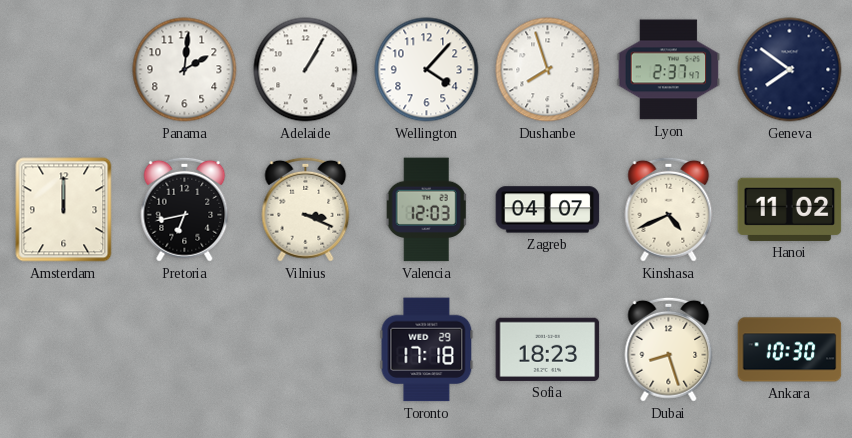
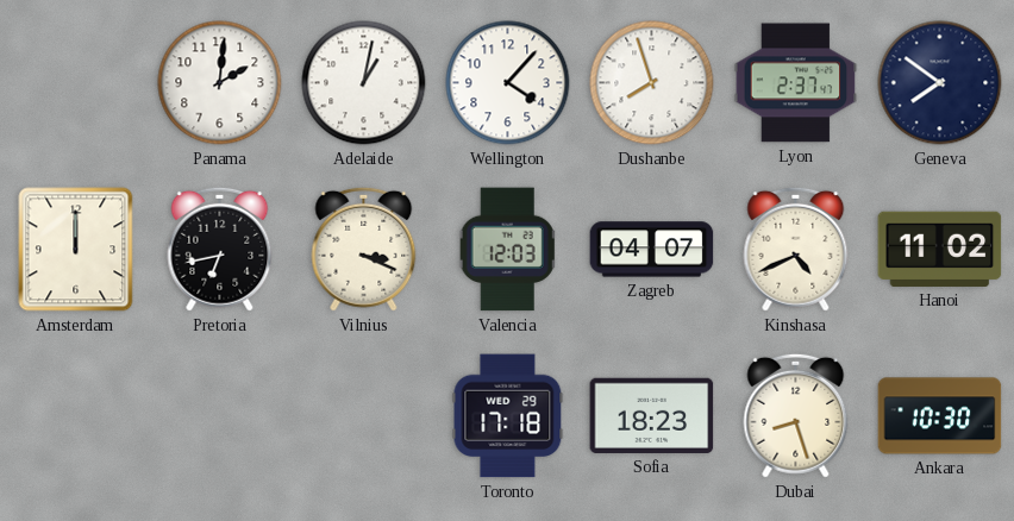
Adelaide: 1:05 -> 1:02 (364, 83)
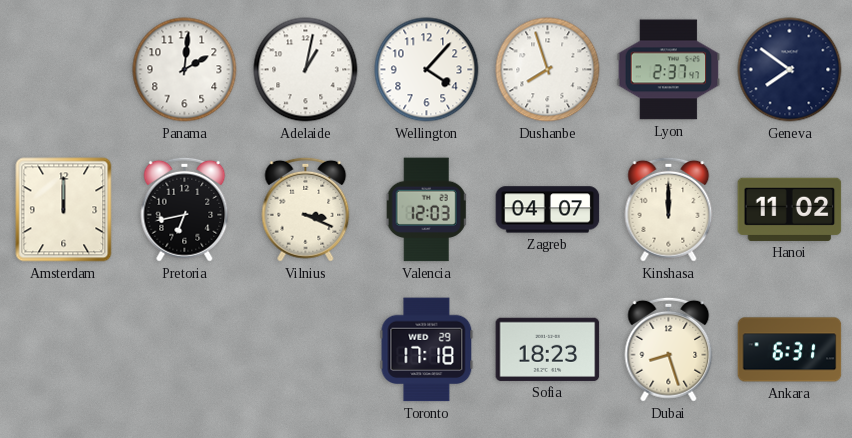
Kinshasa: 4:41 -> 12:00 (669, 209)
Ankara: 10:30 -> 6:31 (790, 350)
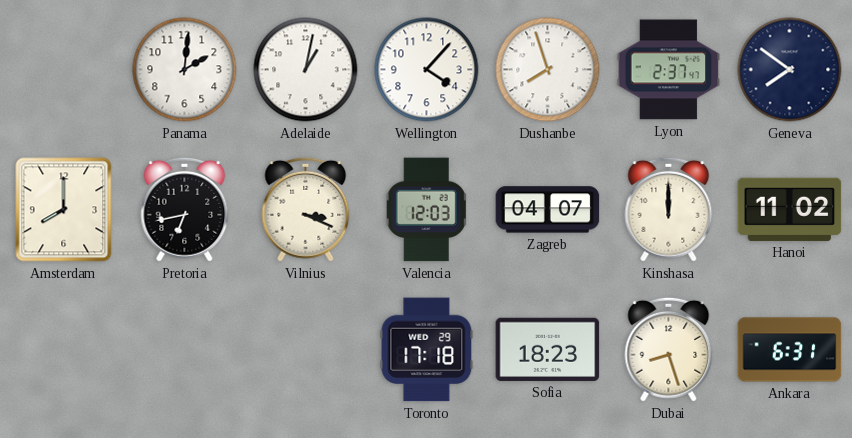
Amsterdam: 12:00 -> 8:00 (64, 210)
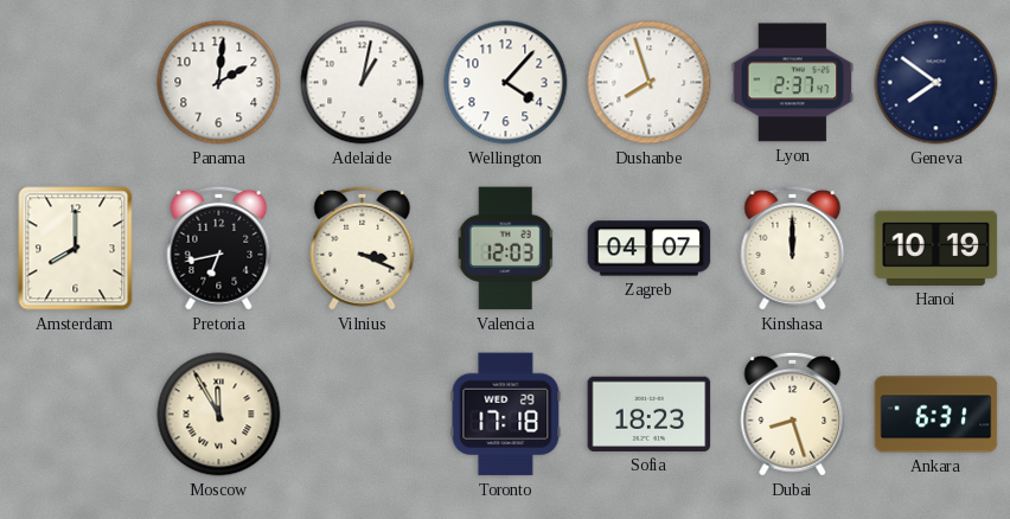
Hanoi: 11:02 -> 10:19 (937, 248)
Moscow: none -> 11:55 (219, 415)
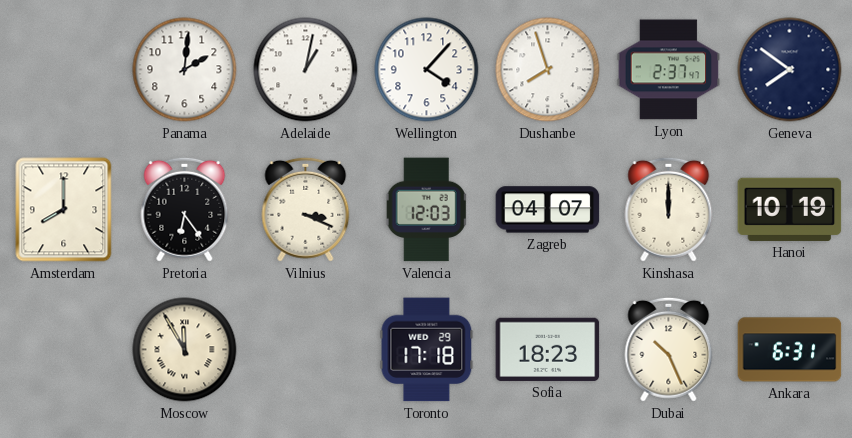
Pretoria: 6:43 -> 6:24 (185, 209)
Dubai: 8:27 -> 10:26 (669, 349)
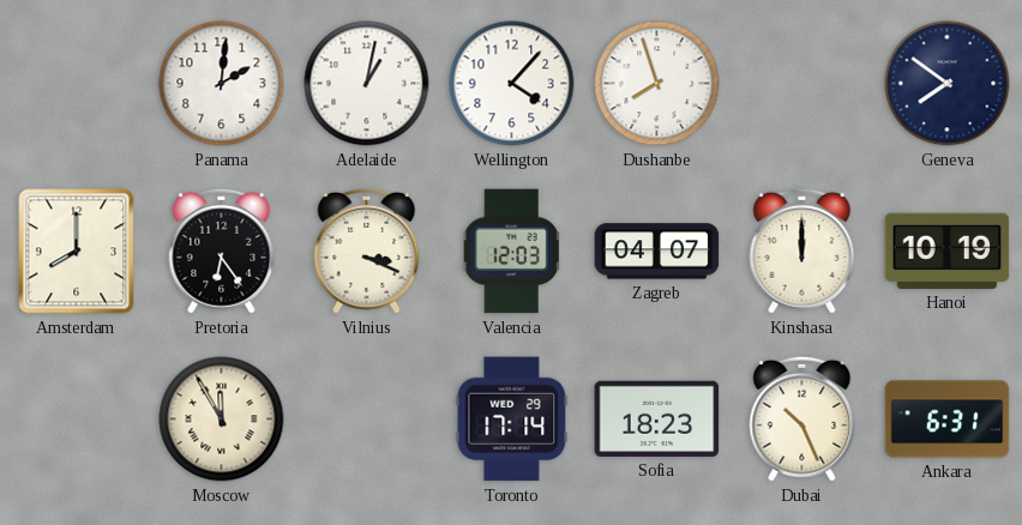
Lyon: 2:37 -> none (669, 70)
Toronto: 17:18 -> 17:14 (512, 420)
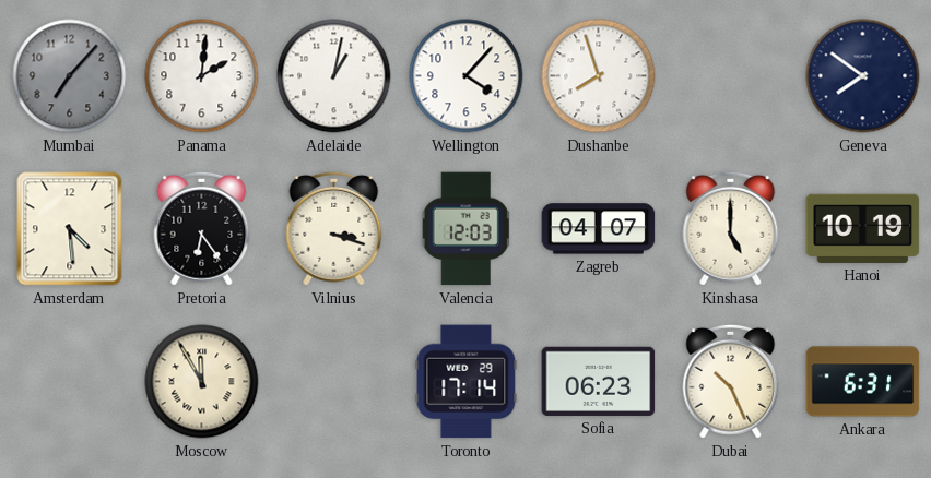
Mumbai: none -> 7:07 (70, 76)
Amsterdam: 8:00 -> 4:29 (70, 229)
Vilnius: 3:19 -> 3:18 (334, 228)
Kinshasa: 12:00 -> 5:00 (731, 228)
Sofia: 18:23 -> 06:23 (599, 381)
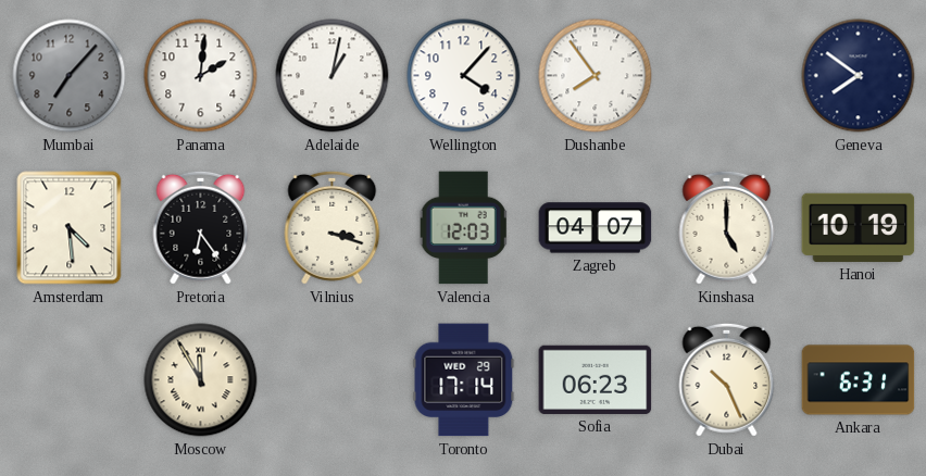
Dushanbe: 7:57 -> 7:54 (596, 76)
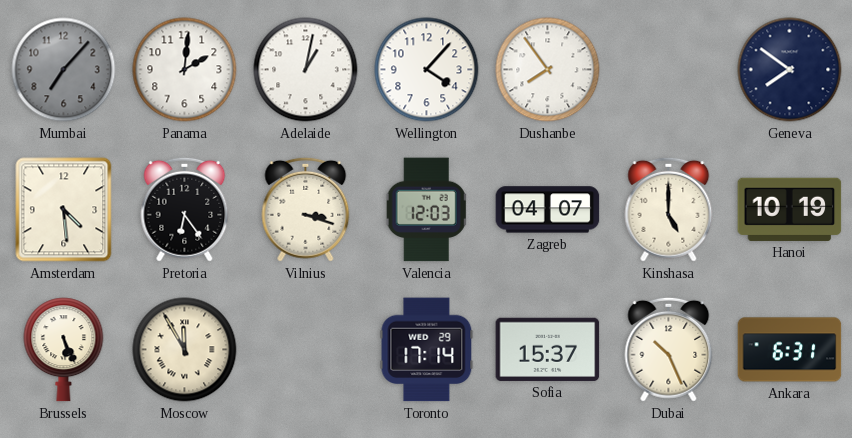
Brussels: none -> 5:26 (64, 350)
Sofia: 06:23 -> 15:37 (548, 349)
